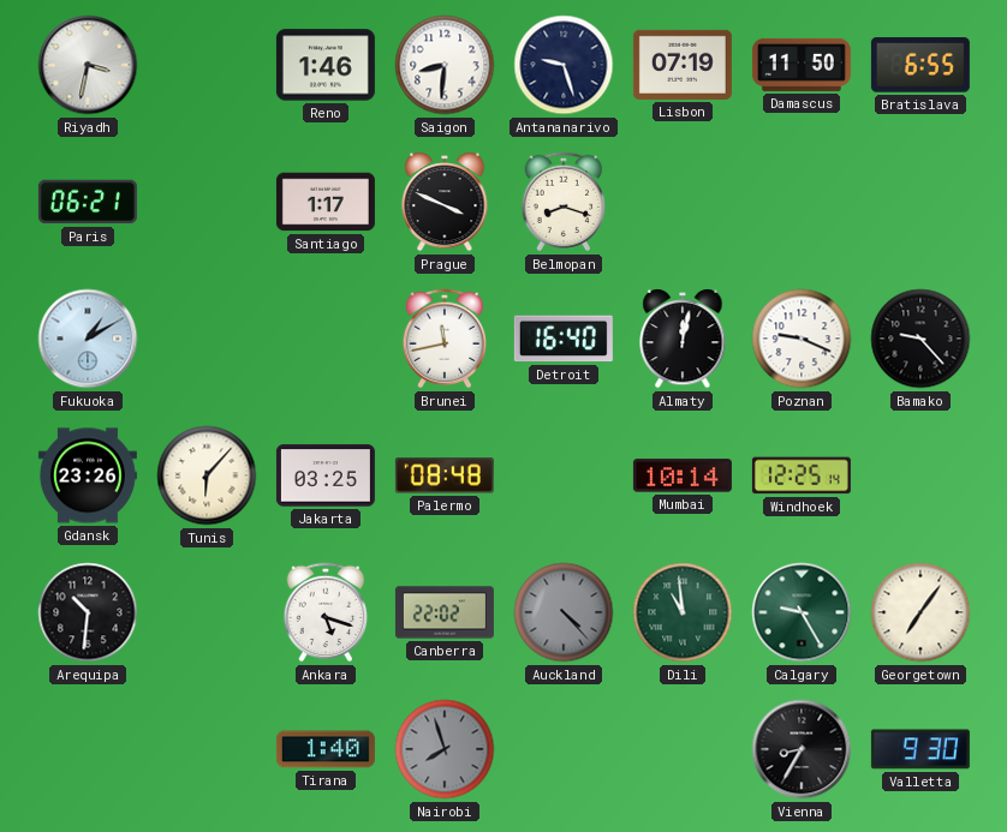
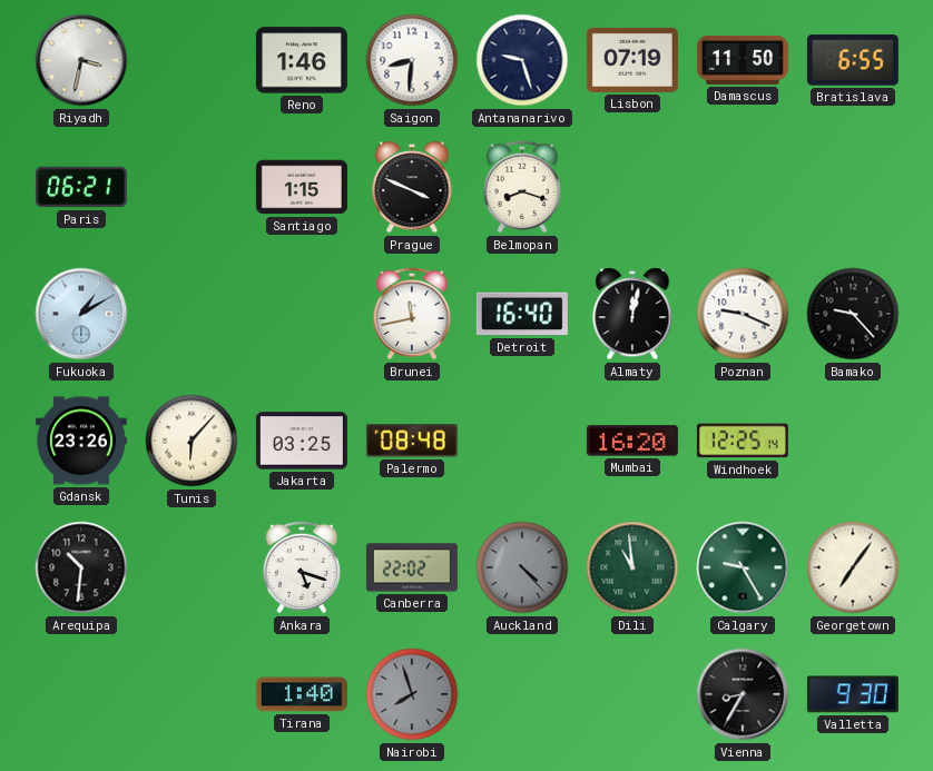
Santiago: 1:17 -> 1:15 (302, 187)
Mumbai: 10:14 -> 16:20 (632, 441)
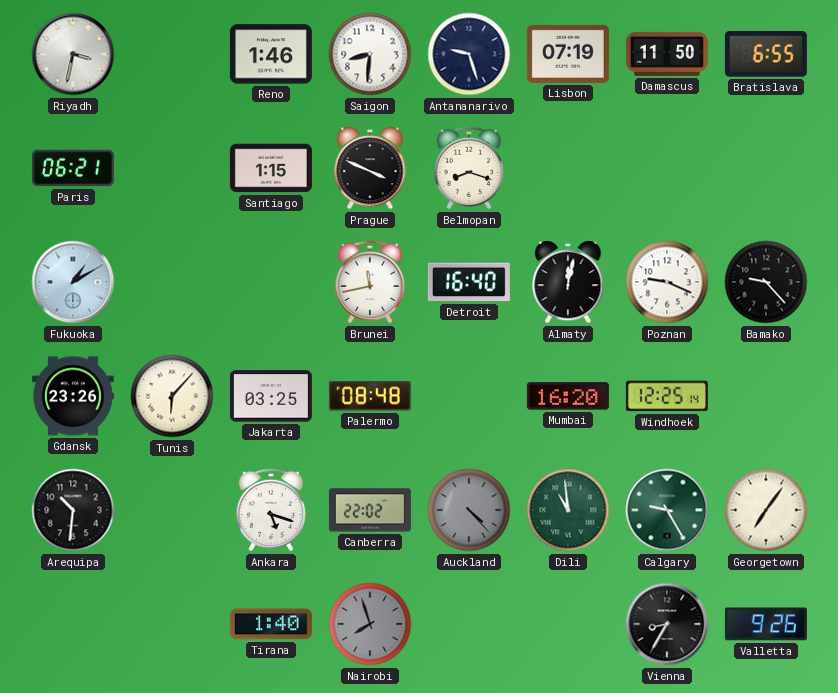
Valletta: 9:30 -> 9:26 (766, 624)
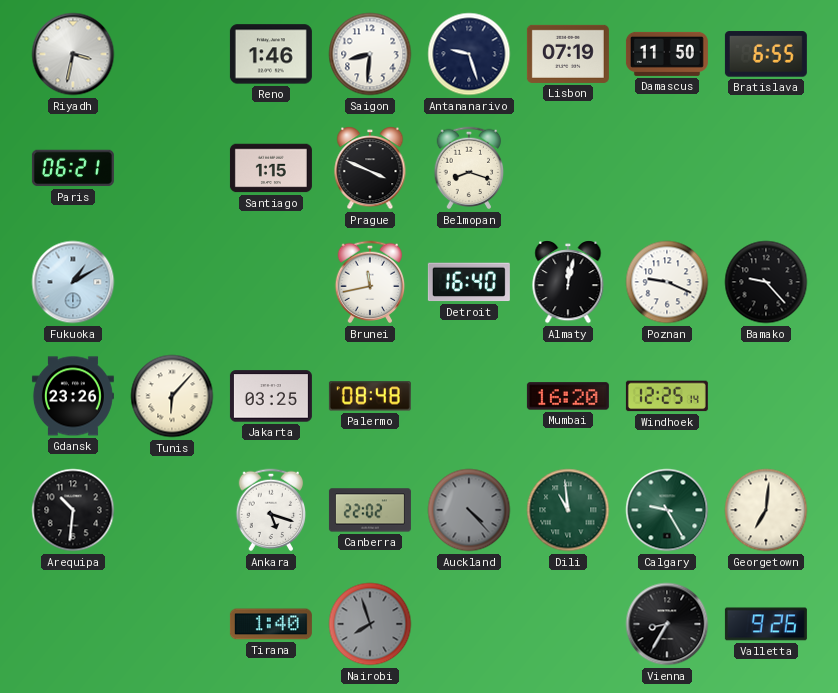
Georgetown: 7:06 -> 7:01 (766, 510)
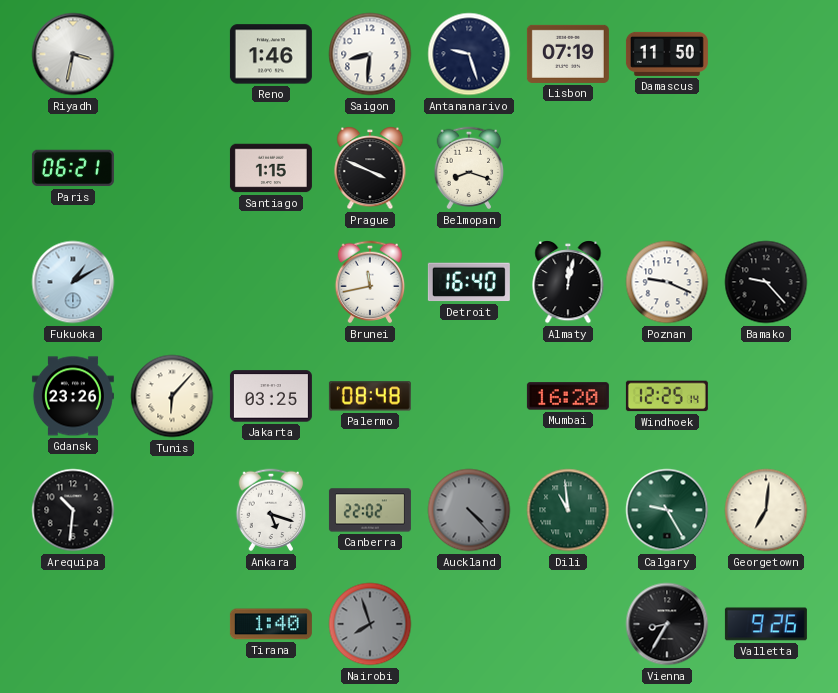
Bratislava: 6:55 -> none (766, 54)
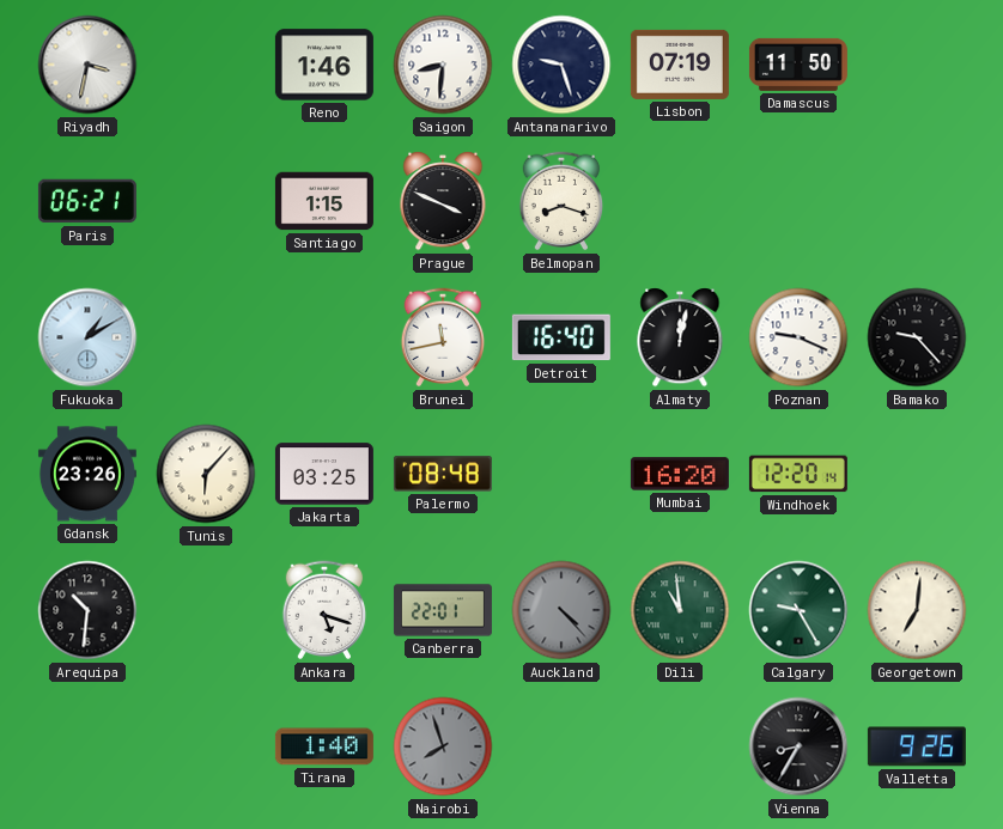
Windhoek: 12:25 -> 12:20 (798, 474)
Canberra: 22:02 -> 22:01 (443, 610)
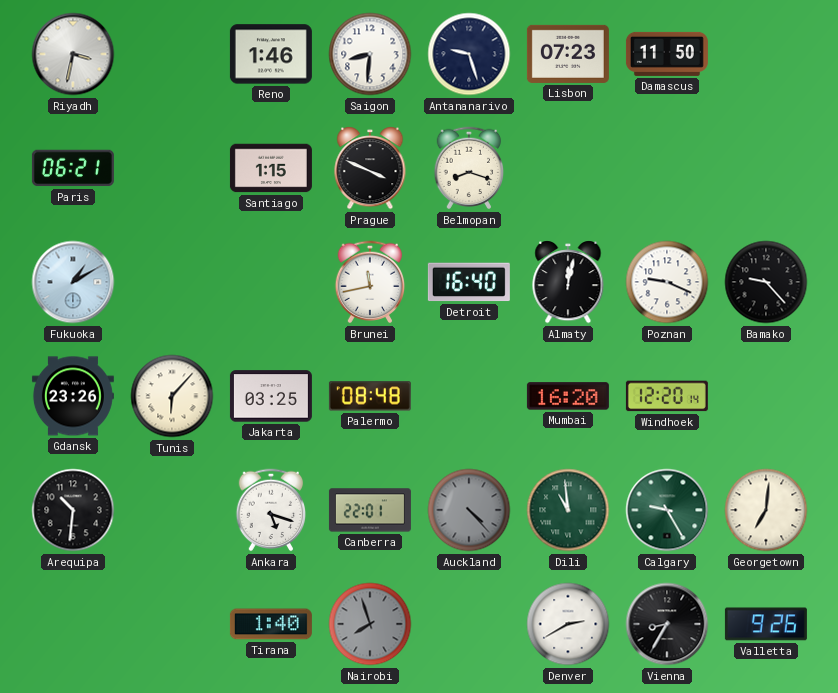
Lisbon: 07:19 -> 07:23 (568, 54)
Denver: none -> 2:40 (568, 624)
